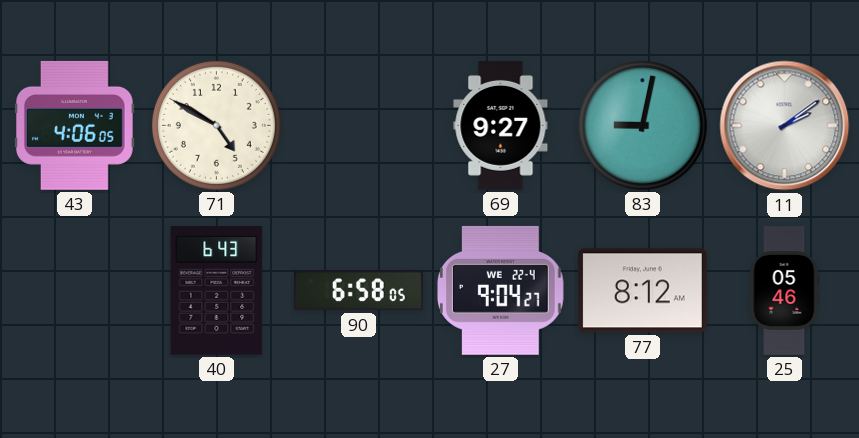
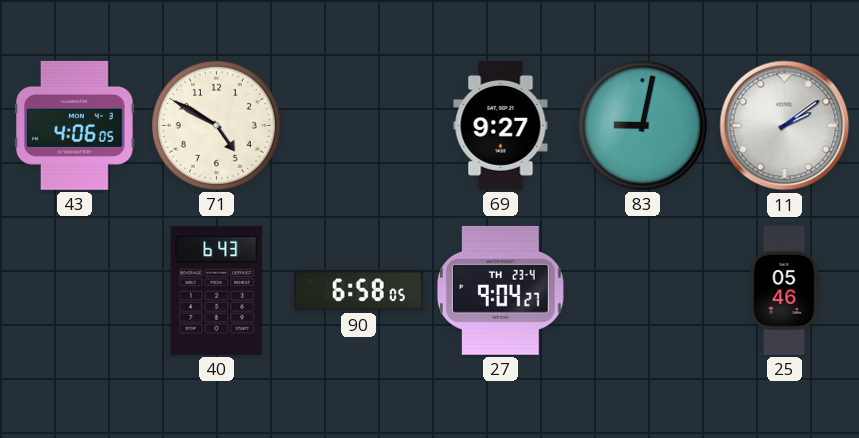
27 date: WE 22-4 -> TH 23-4 (501, 290)
77: 8:12 -> none (642, 291)
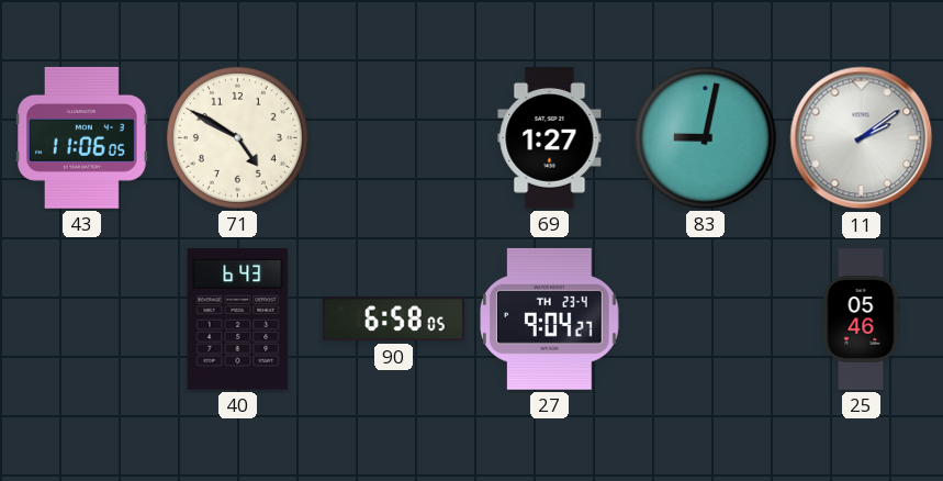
43: 4:06 -> 11:06 (81, 137)
69: 9:27 -> 1:27 (550, 137)
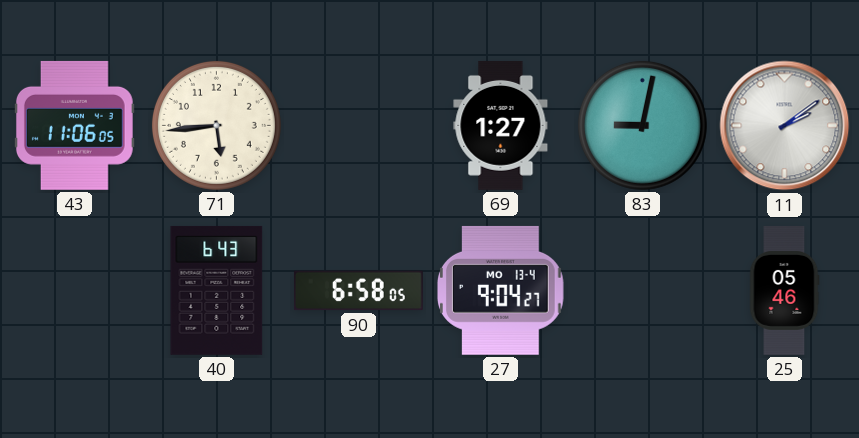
71: 4:50 -> 5:44 (216, 125)
27 date: TH 23-4 -> MO 13-4 (501, 290)
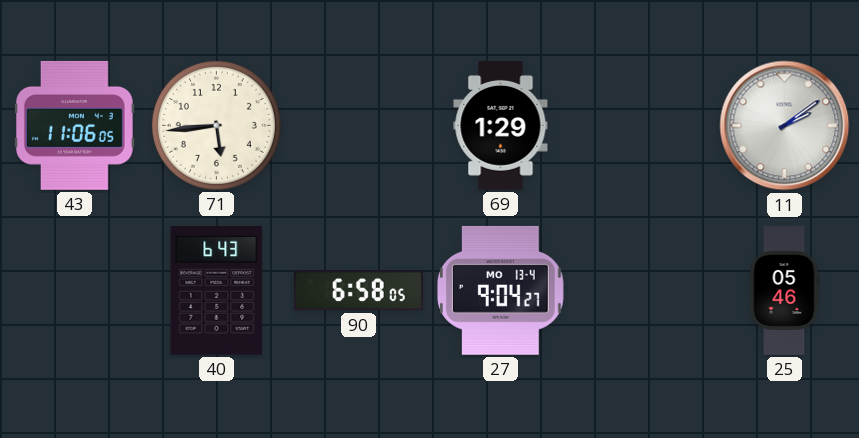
69: 1:27 -> 1:29 (501, 125)
83: 9:02 -> none (642, 125)
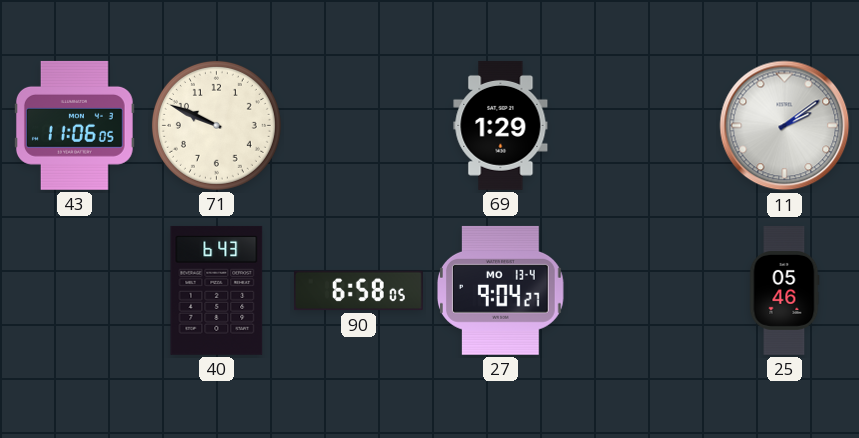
71: 5:44 -> 9:49 (216, 125)
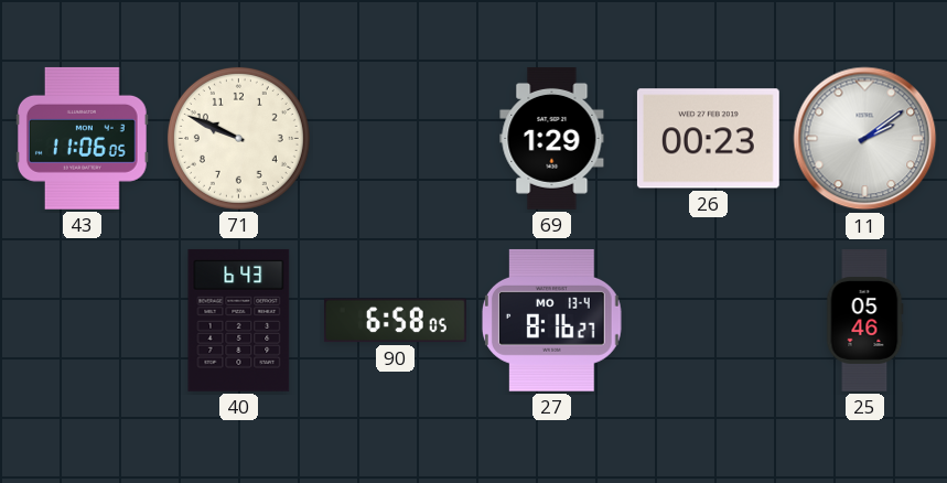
26: none -> 00:23 (708, 139)
27: 9:04 -> 8:16 (552, 320)
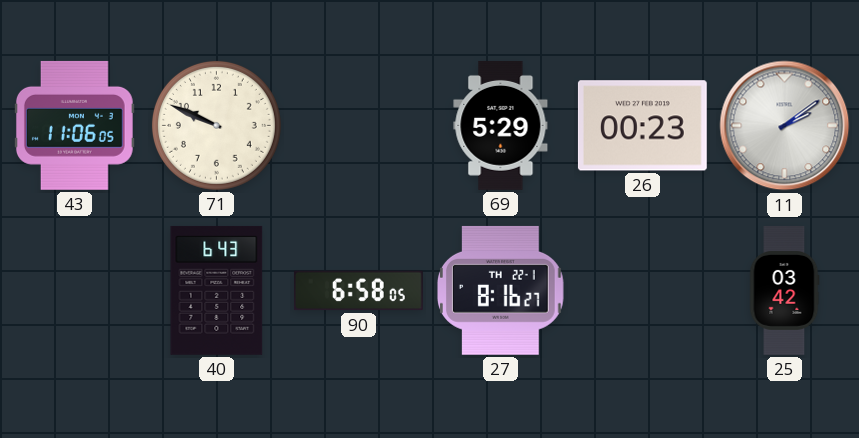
69: 1:29 -> 5:29 (501, 125)
27 date: MO 13-4 -> TH 22-1 (501, 290)
25: 05:46 -> 03:42 (785, 291)
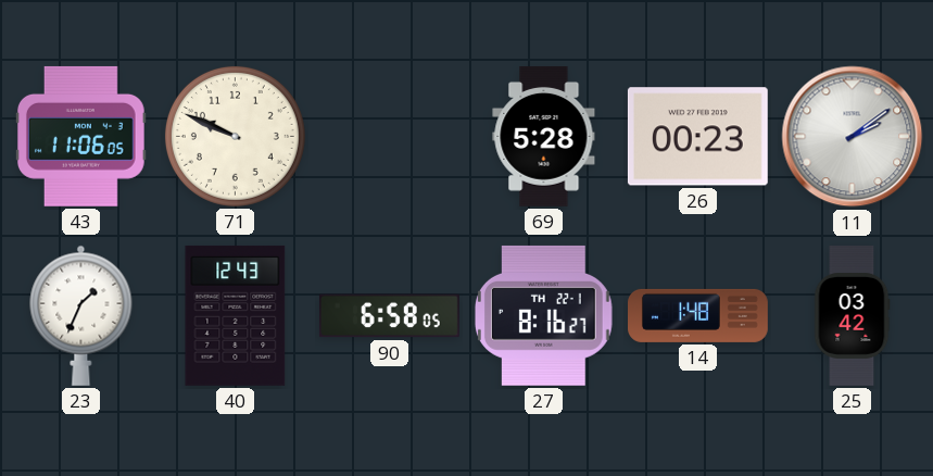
69: 5:29 -> 5:28 (544, 136)
23: none -> 1:34 (81, 315)
40: 6:43 -> 12:43 (236, 315)
14: none -> 1:48 (698, 315)
